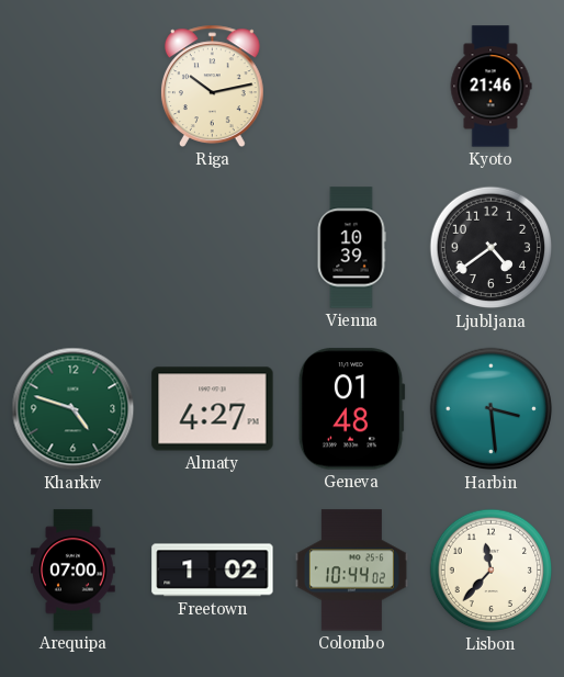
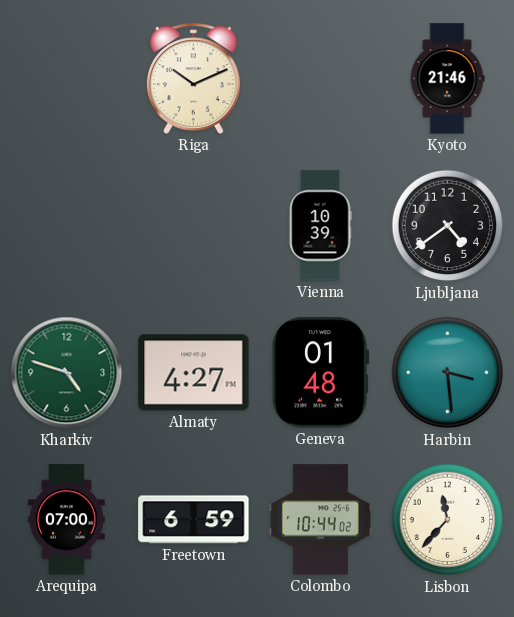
Riga: 10:13 -> 10:11 (193, 78)
Freetown: 1:02 -> 6:59 (194, 520)
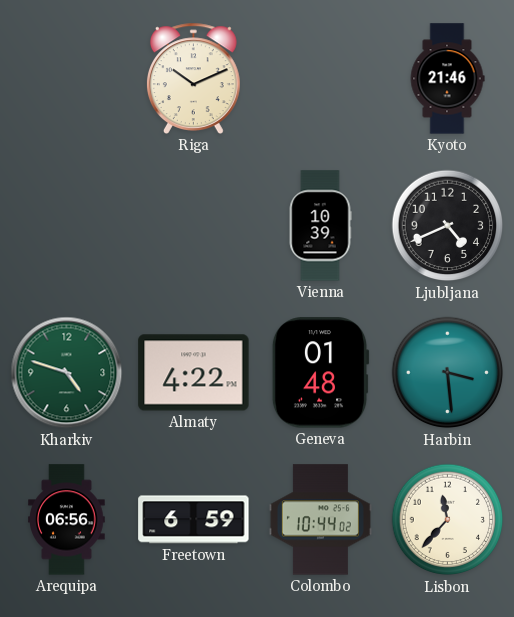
Ljubljana: 4:39 -> 4:41 (448, 226)
Almaty: 4:27 -> 4:22 (194, 373)
Arequipa: 07:00 -> 06:56 (67, 520)
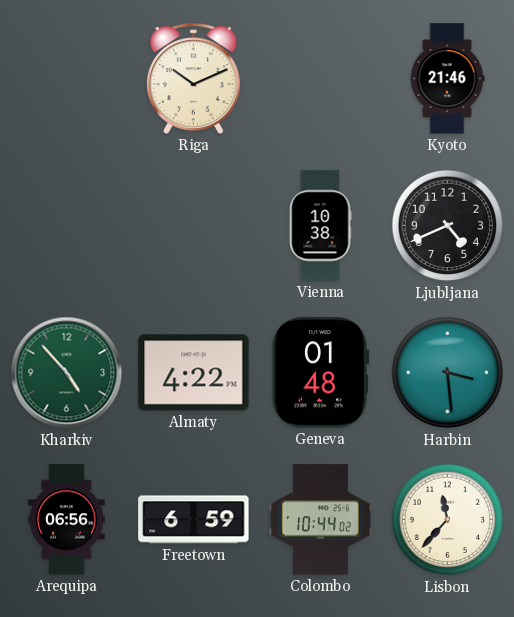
Vienna: 10:39 -> 10:38 (320, 226)
Kharkiv: 4:48 -> 4:53 (67, 373)
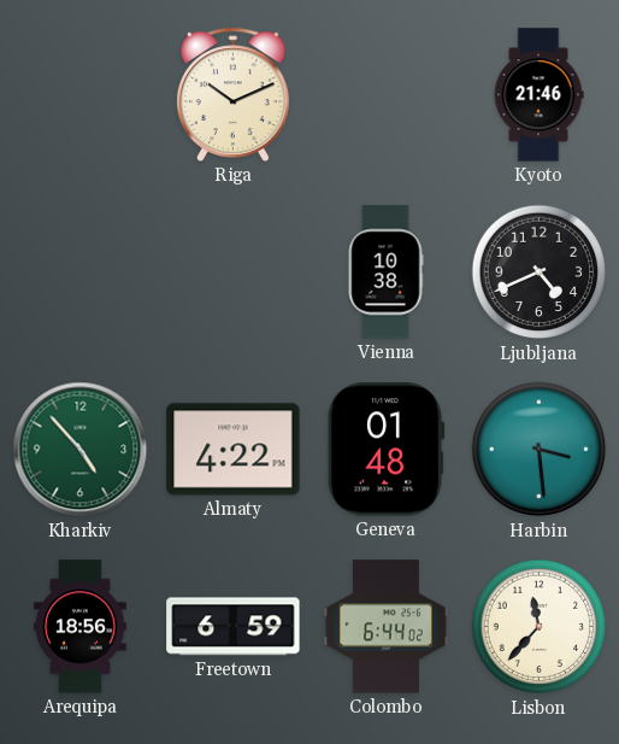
Arequipa: 06:56 -> 18:56 (81, 627)
Colombo: 10:44 -> 6:44 (385, 627)
